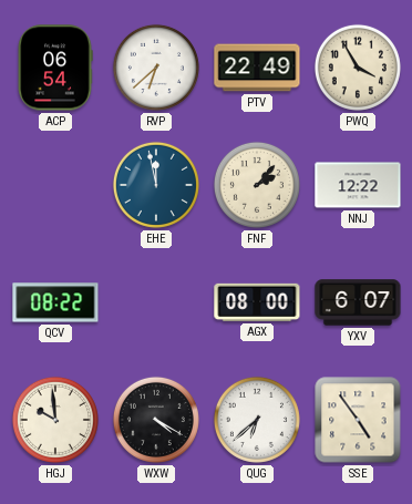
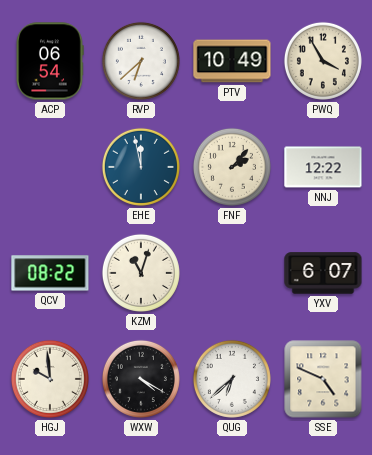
PTV: 22:49 -> 10:49 (232, 61)
KZM: none -> 11:03 (141, 273)
AGX: 08:00 -> none (257, 302)
SSE: 4:54 -> 4:49 (323, 379)
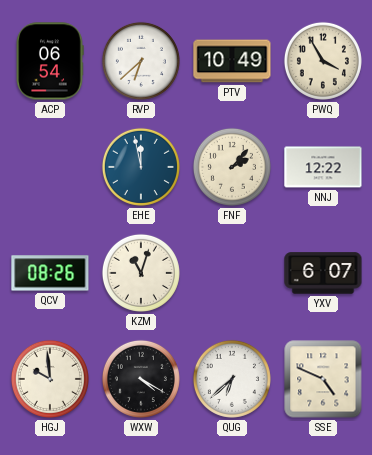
QCV: 08:22 -> 08:26 (50, 273)
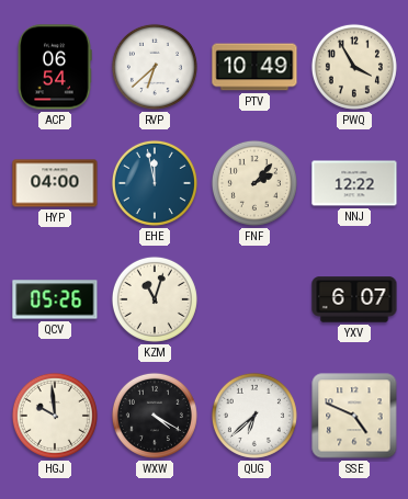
HYP: none -> 04:00 (55, 183)
QCV: 08:26 -> 05:26 (55, 299)
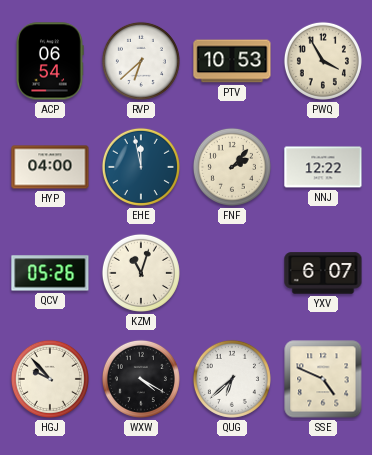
PTV: 10:49 -> 10:53 (232, 61)
HGJ: 9:59 -> 9:53 (50, 379)
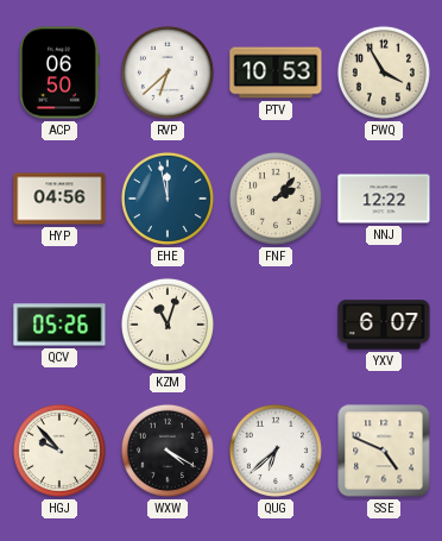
ACP: 06:54 -> 06:50 (59, 73)
HYP: 04:00 -> 04:56 (59, 199)
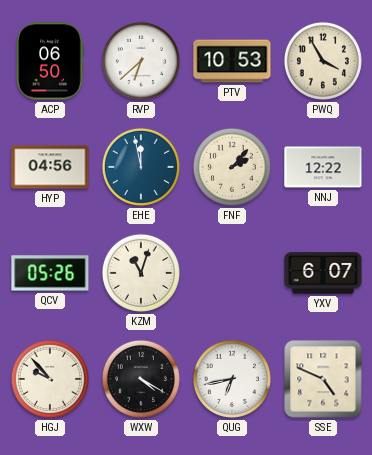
QUG: 6:38 -> 6:43 (232, 379)
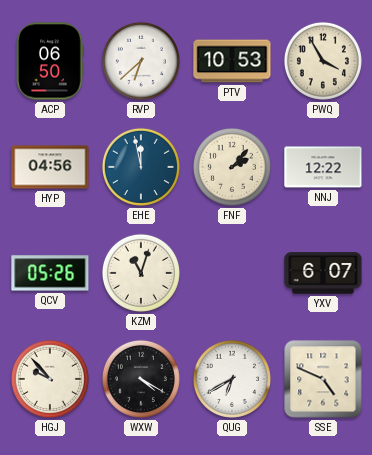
QUG: 6:43 -> 6:40 (232, 379)
